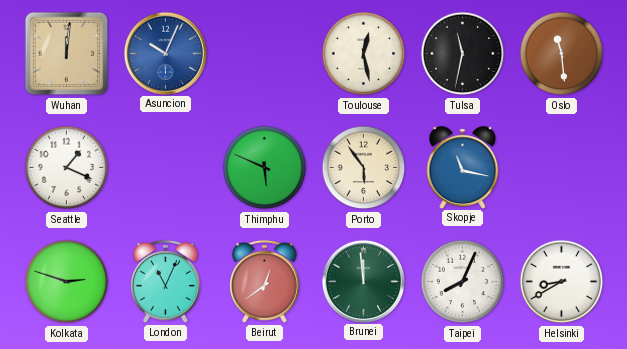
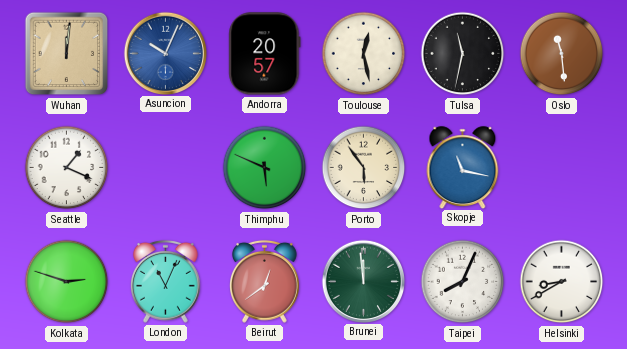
Andorra: none -> 20:57 (265, 54)
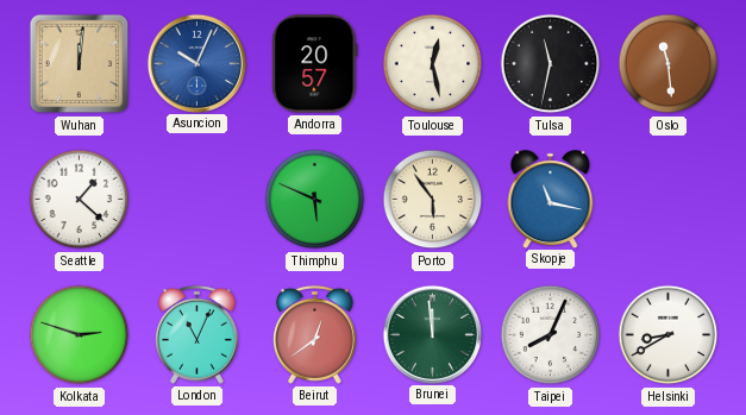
Seattle: 1:19 -> 1:22 (80, 200)
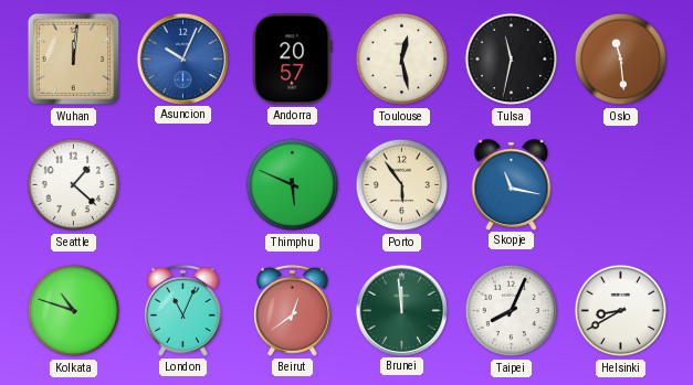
Kolkata: 2:48 -> 10:48 (74, 311)
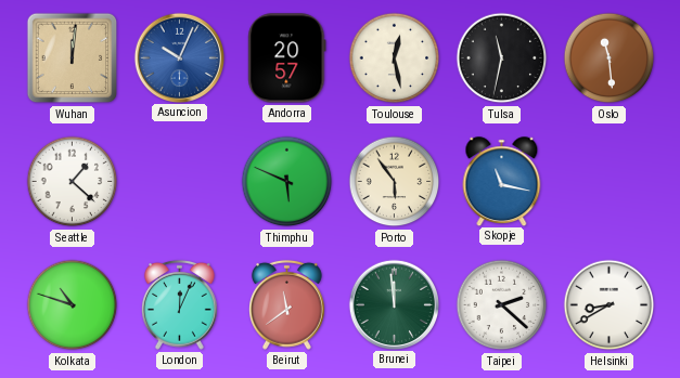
London: 11:04 -> 12:04 (180, 304)
Beirut: 12:39 -> 11:39 (287, 304)
Taipei: 8:04 -> 2:22 (502, 305)
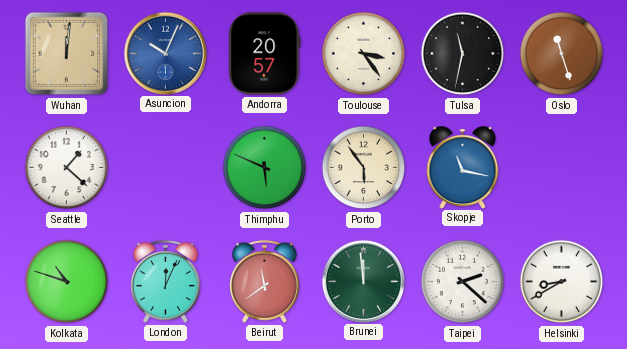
Toulouse: 12:28 -> 3:24 (364, 54)
Oslo: 11:29 -> 11:27 (562, 54)
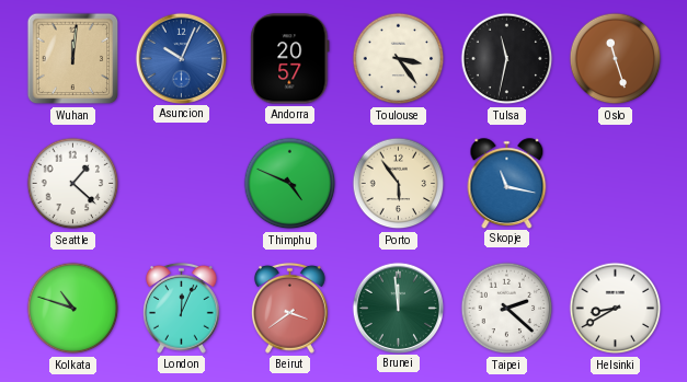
Thimphu: 5:49 -> 4:49 (290, 184)
Beirut: 11:39 -> 3:39 (290, 308)
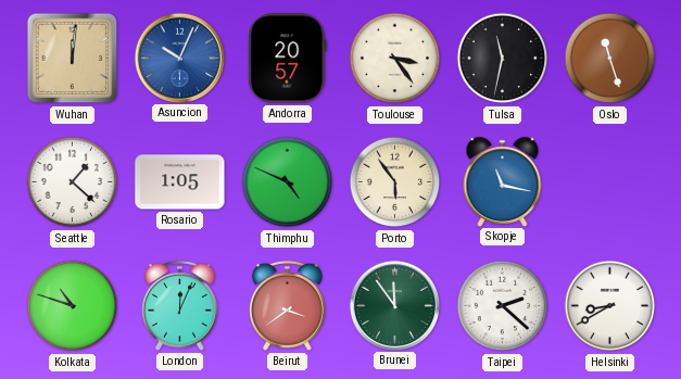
Rosario: none -> 1:05 (180, 182)
Brunei: 11:59 -> 11:54 (394, 305)
